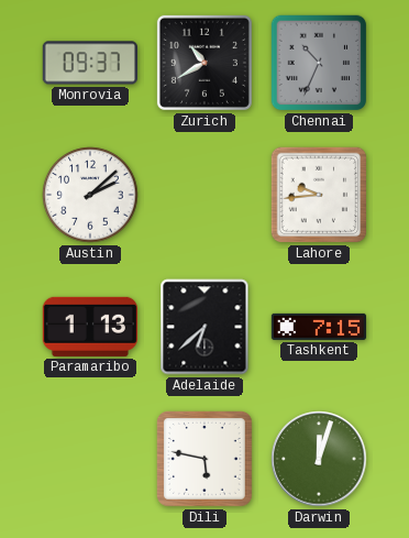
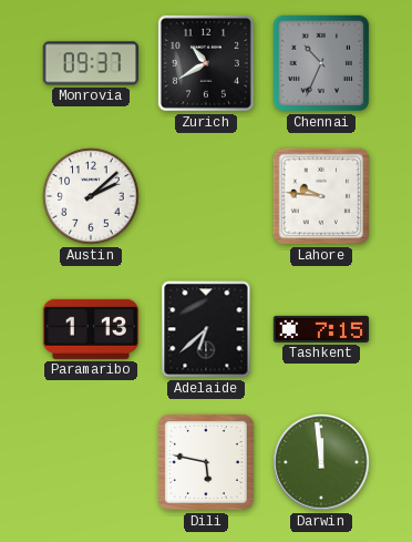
Lahore: 9:44 -> 9:46 (321, 196)
Darwin: 12:03 -> 11:59 (321, 462)
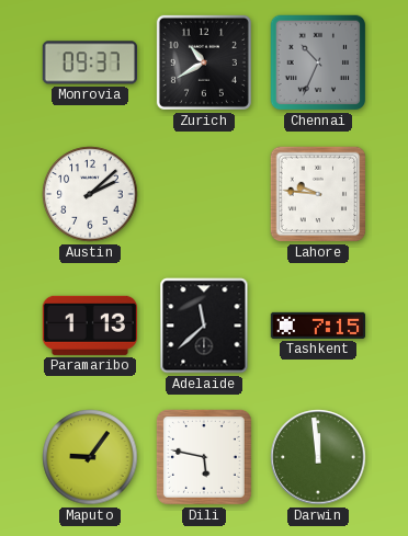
Adelaide: 6:38 -> 11:38 (204, 326)
Maputo: none -> 9:06 (90, 457)
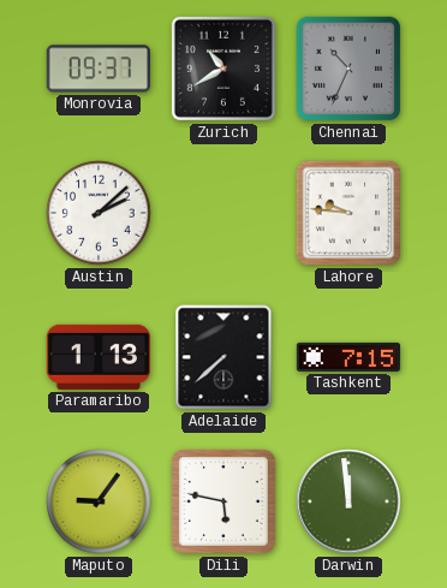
Adelaide: 11:38 -> 7:38 (223, 357)
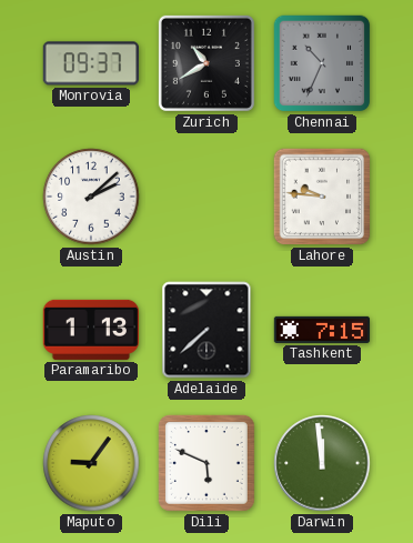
Dili: 5:47 -> 5:49 (206, 463)
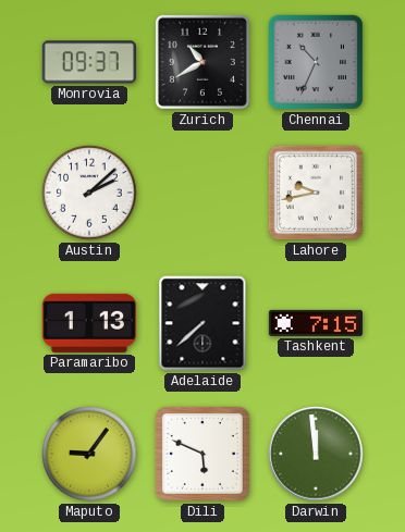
Lahore: 9:46 -> 9:43 (316, 193)
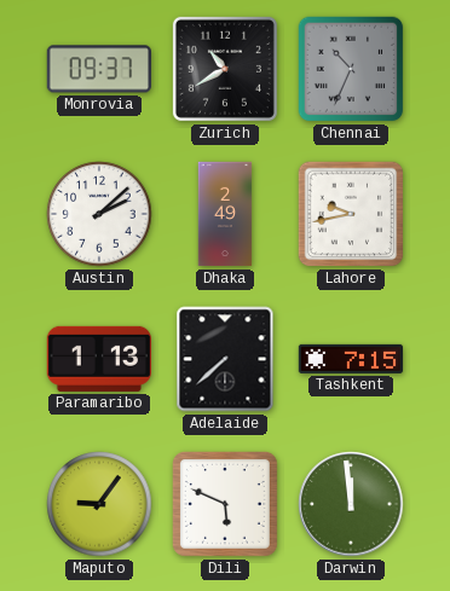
Dhaka: none -> 2:49 (225, 214)
